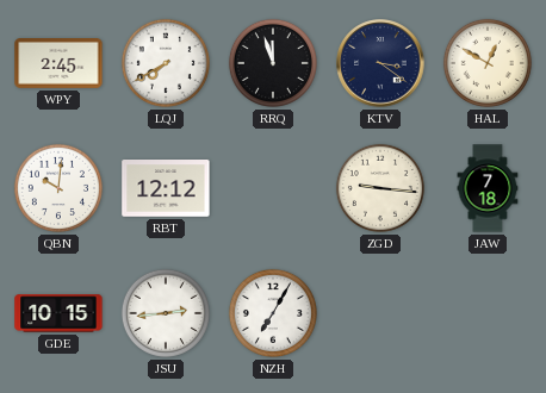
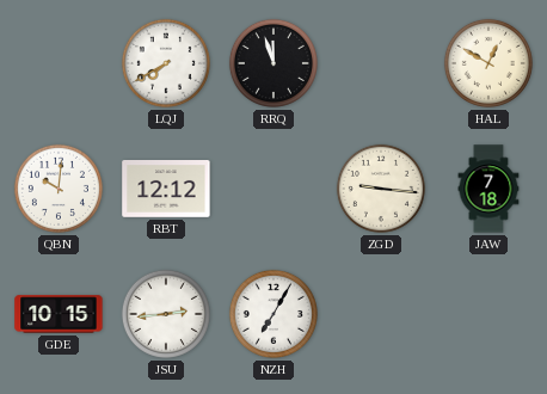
WPY: 2:45 -> none (58, 64)
KTV: 3:21 -> none (380, 63)
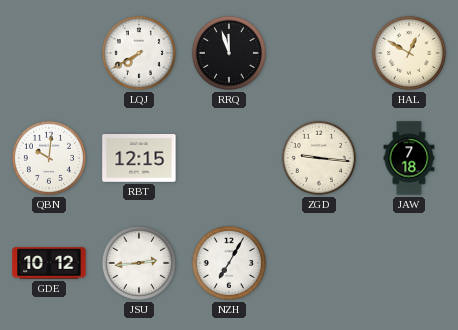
RBT: 12:12 -> 12:15 (139, 159)
GDE: 10:15 -> 10:12 (49, 263)
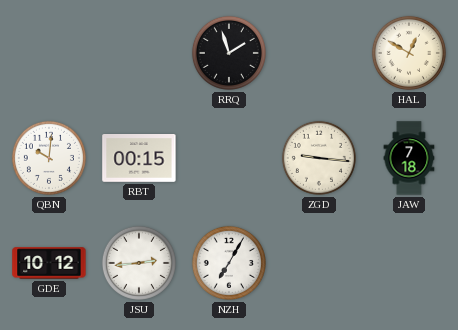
LQJ: 7:40 -> none (139, 53)
RRQ: 11:57 -> 1:57 (229, 53)
RBT: 12:15 -> 00:15 (139, 159)
